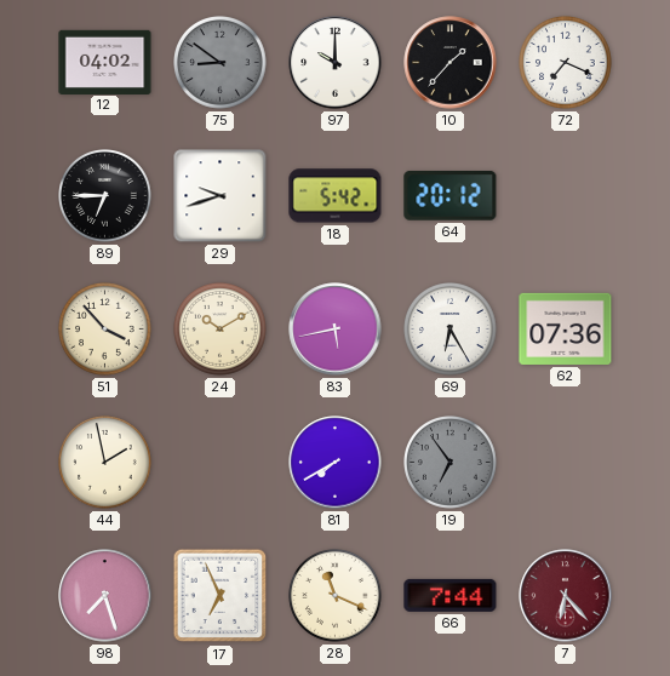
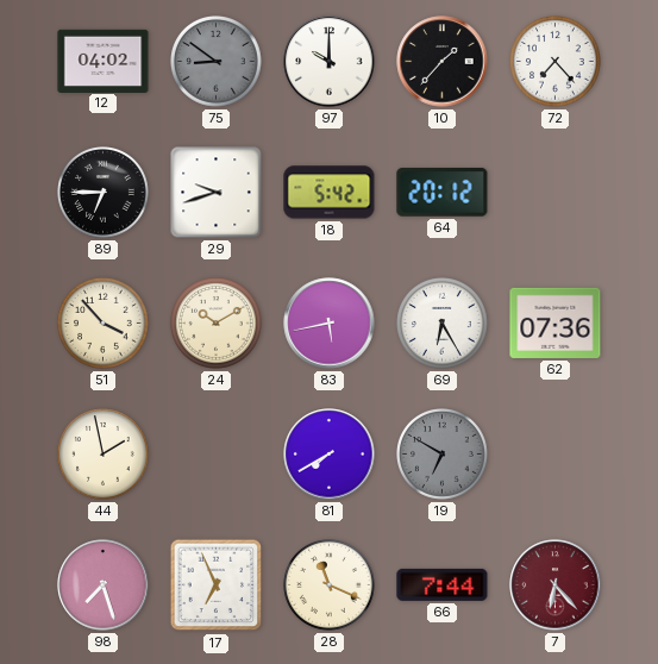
72: 7:19 -> 7:23 (556, 62)
19: 6:54 -> 6:50 (443, 455)
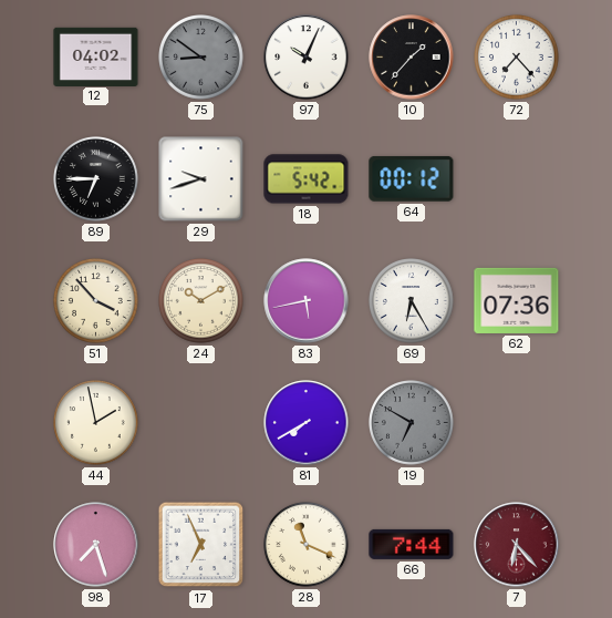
97: 10:00 -> 10:04 (307, 58)
64: 20:12 -> 00:12 (412, 178)
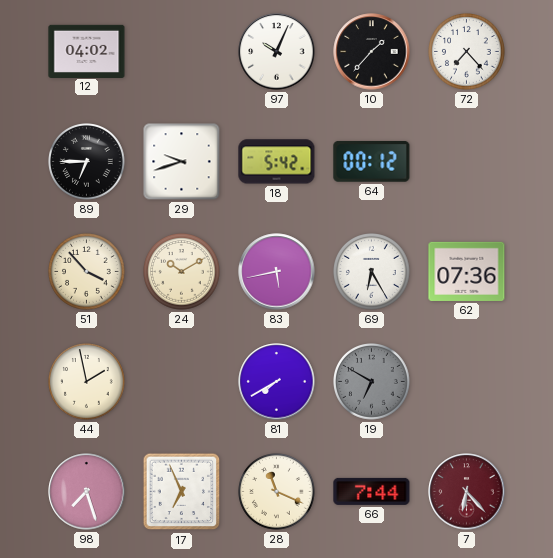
75: 8:51 -> none (201, 58)
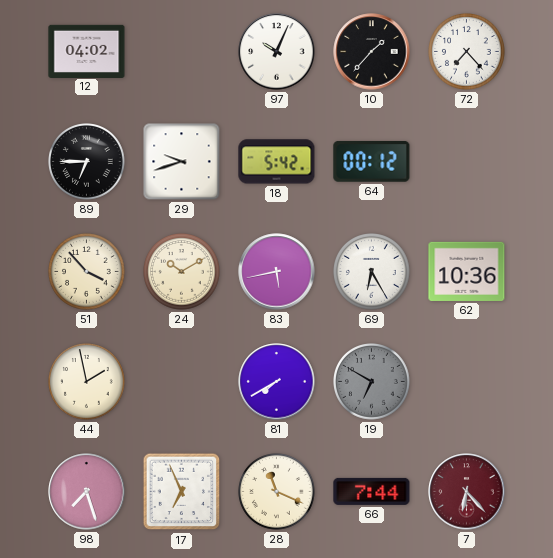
62: 07:36 -> 10:36 (467, 271)
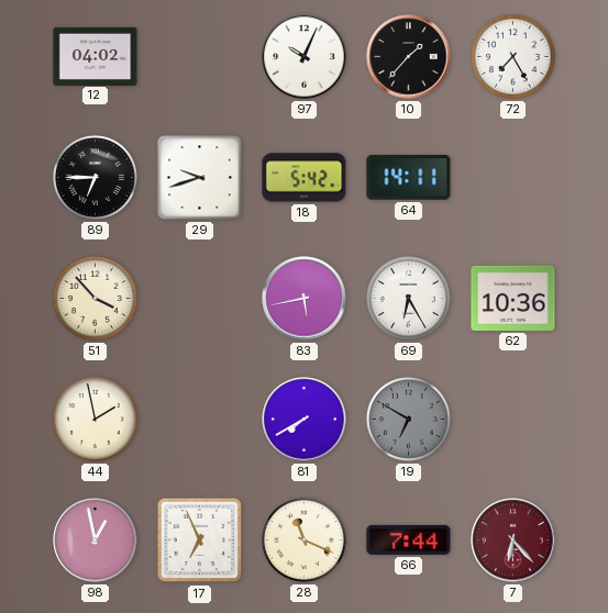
72: 7:23 -> 7:25 (513, 57)
64: 00:12 -> 14:11 (409, 177)
24: 10:10 -> none (182, 272)
98: 7:27 -> 12:58 (96, 540)
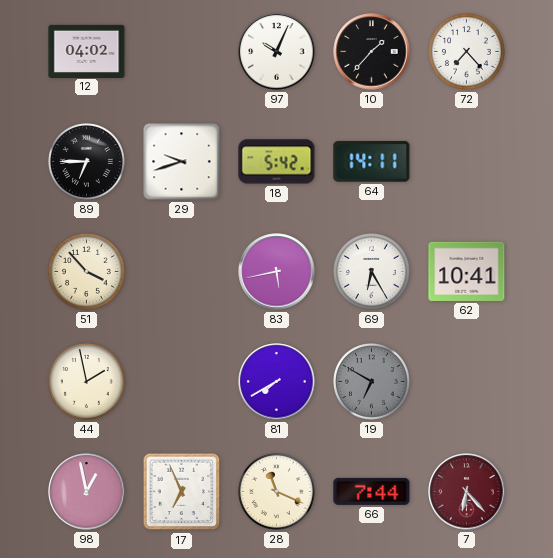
72: 7:25 -> 7:23 (467, 52)
62: 10:36 -> 10:41 (467, 271)
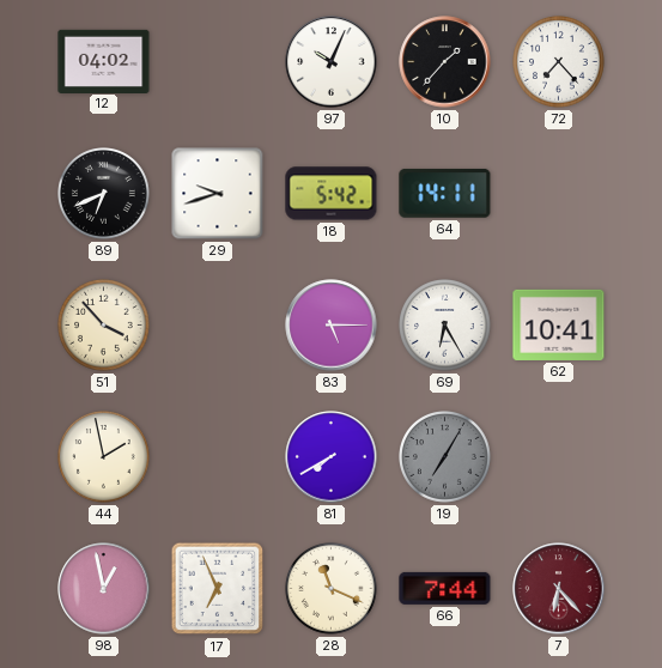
89: 6:45 -> 6:41 (104, 194)
83: 5:43 -> 5:15 (332, 326)
19: 6:50 -> 7:05 (445, 457)
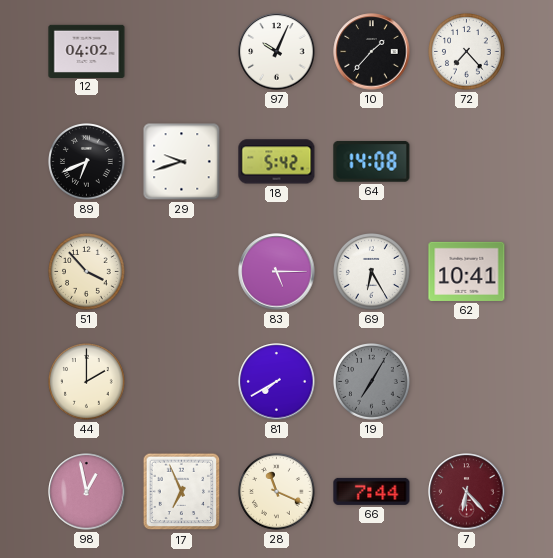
64: 14:11 -> 14:08 (372, 161)
44: 1:58 -> 2:00 (87, 382)
